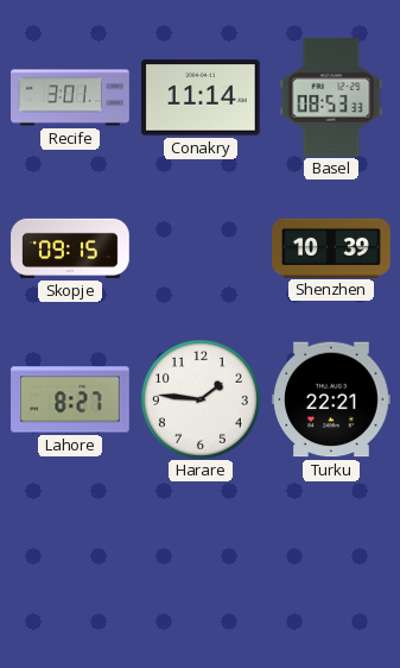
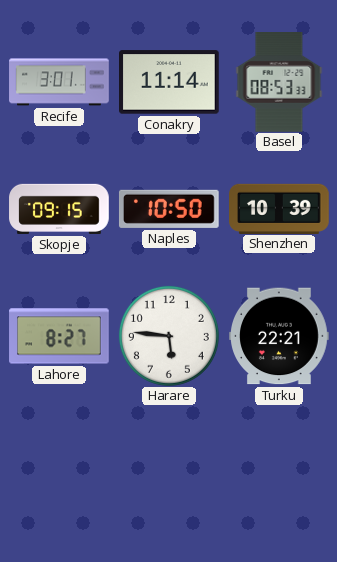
Naples: none -> 10:50 (169, 209)
Harare: 1:46 -> 5:46 (169, 336)
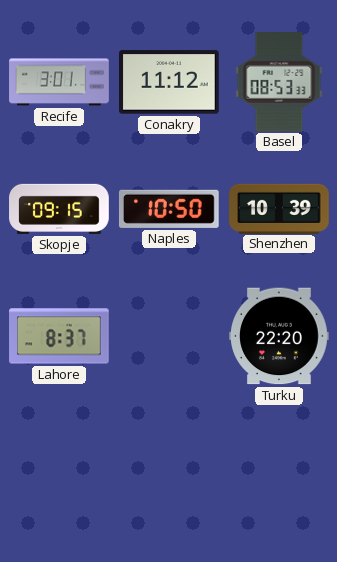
Conakry: 11:14 -> 11:12 (170, 82)
Lahore: 8:27 -> 8:37 (59, 336)
Harare: 5:46 -> none (169, 336)
Turku: 22:21 -> 22:20 (279, 336)
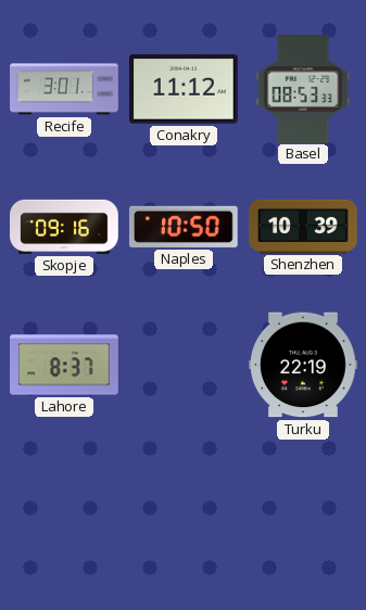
Skopje: 09:15 -> 09:16 (64, 227)
Turku: 22:20 -> 22:19 (303, 365)
